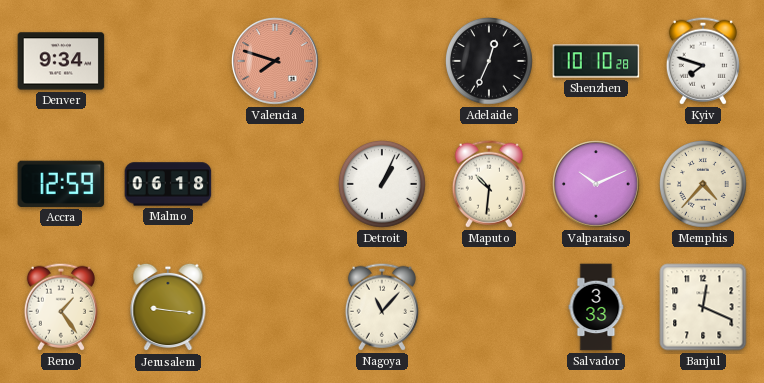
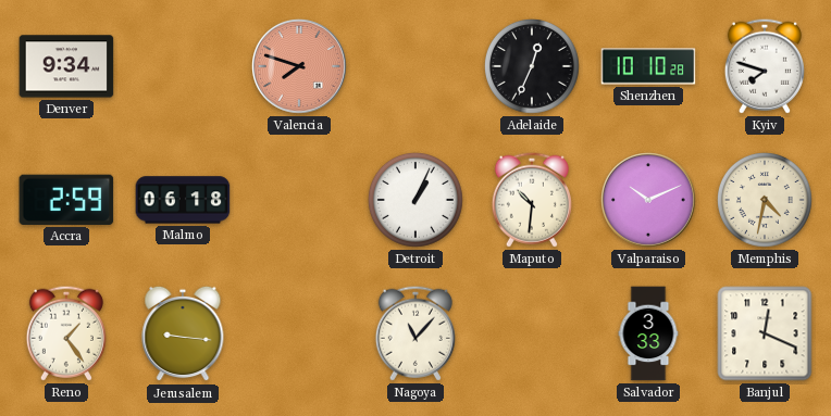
Accra: 12:59 -> 2:59 (66, 200)
Memphis: 4:37 -> 4:32 (765, 200)
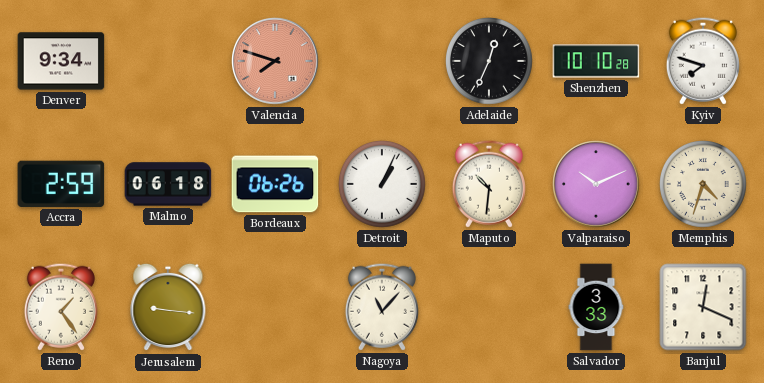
Bordeaux: none -> 06:26 (275, 184)
Memphis: 4:32 -> 4:33 (703, 184)
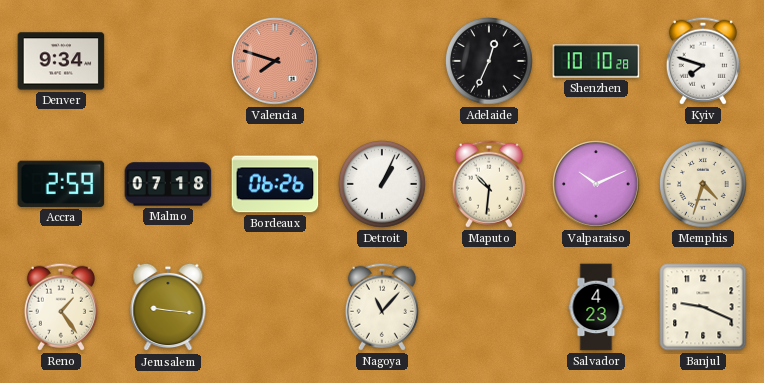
Malmo: 06:18 -> 07:18 (168, 184)
Salvador: 3:33 -> 4:23 (596, 307)
Banjul: 12:19 -> 9:19 (703, 307)
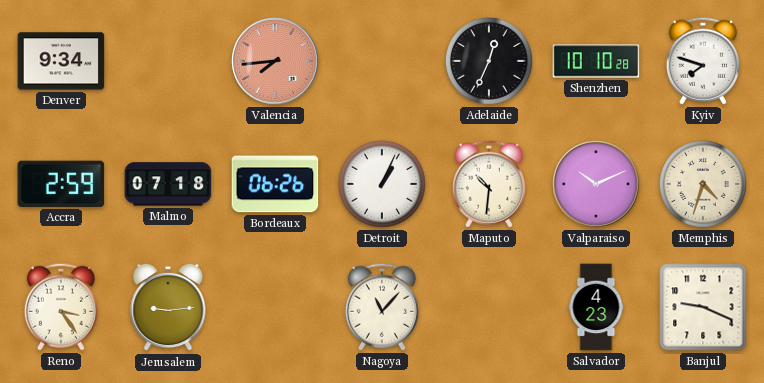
Valencia: 7:48 -> 7:44 (276, 62)
Reno: 1:24 -> 3:24 (61, 307)
Jerusalem: 9:16 -> 9:14 (168, 307)
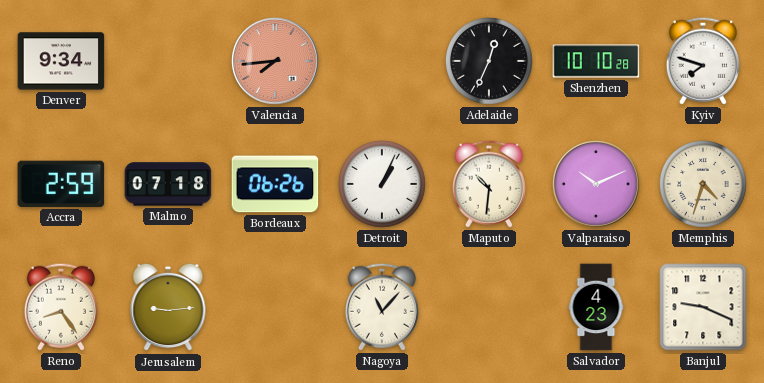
Reno: 3:24 -> 8:24 (61, 307)
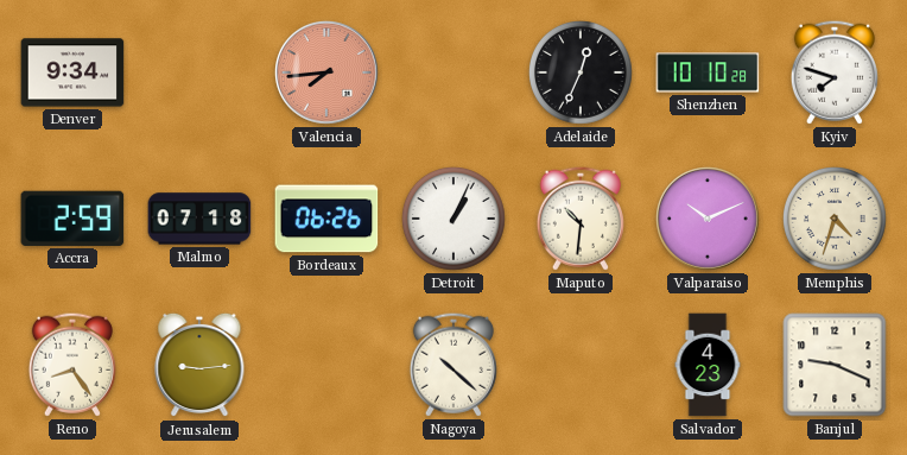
Nagoya: 11:07 -> 10:22 (453, 365)
